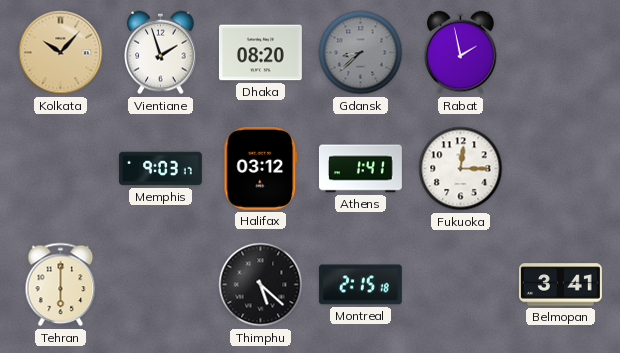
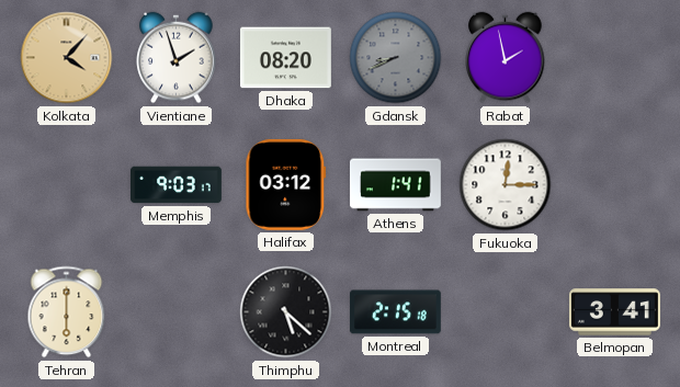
Kolkata: 10:07 -> 4:07 (67, 58)
Gdansk: 8:38 -> 8:41 (396, 58)
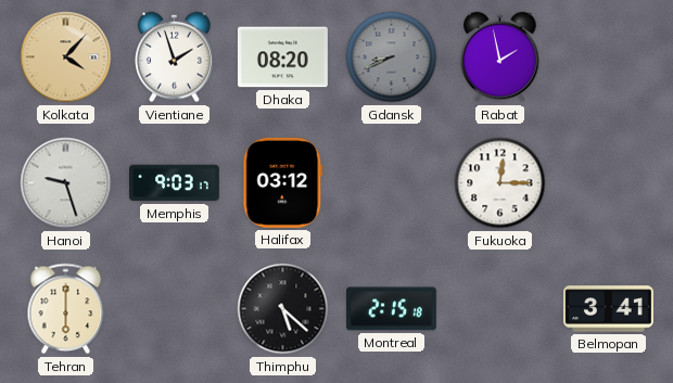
Hanoi: none -> 9:27 (66, 183)
Athens: 1:41 -> none (395, 185)
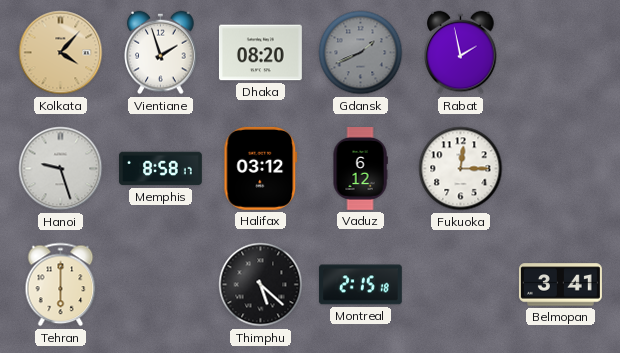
Gdansk: 8:41 -> 1:41 (361, 53)
Memphis: 9:03 -> 8:58 (161, 169)
Vaduz: none -> 6:12 (360, 169)
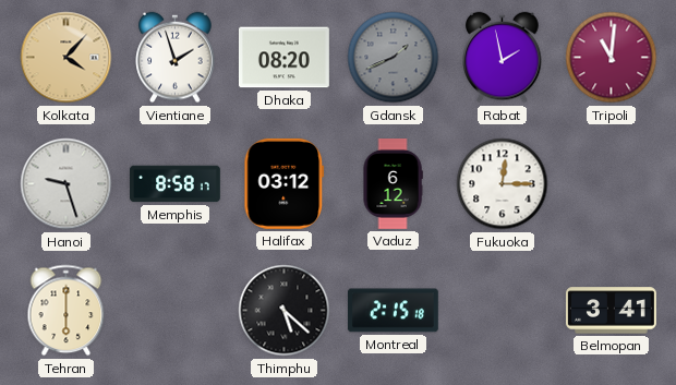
Tripoli: none -> 11:01 (612, 58)
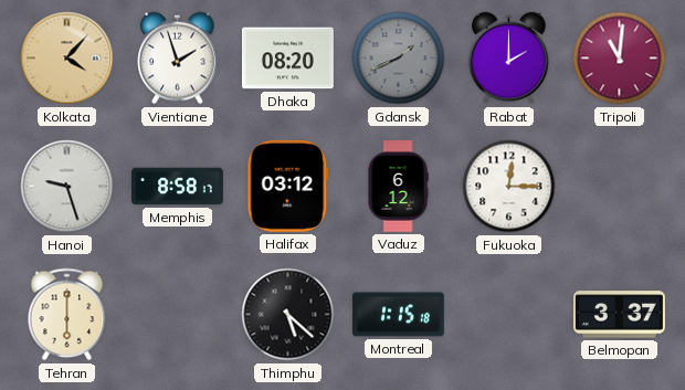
Rabat: 1:58 -> 2:00 (509, 59)
Montreal: 2:15 -> 1:15 (398, 315)
Belmopan: 3:41 -> 3:37 (619, 315)
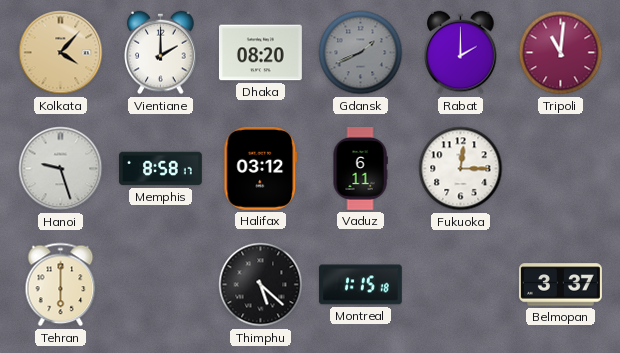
Vientiane: 1:57 -> 2:00 (161, 53)
Vaduz: 6:12 -> 6:11 (360, 169)
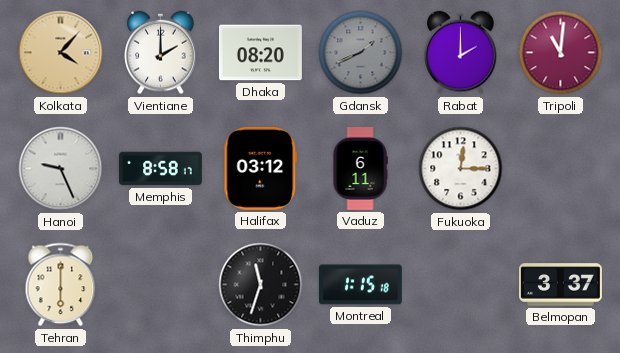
Hanoi: 9:27 -> 9:26 (61, 169)
Thimphu: 5:22 -> 11:33 (261, 285)
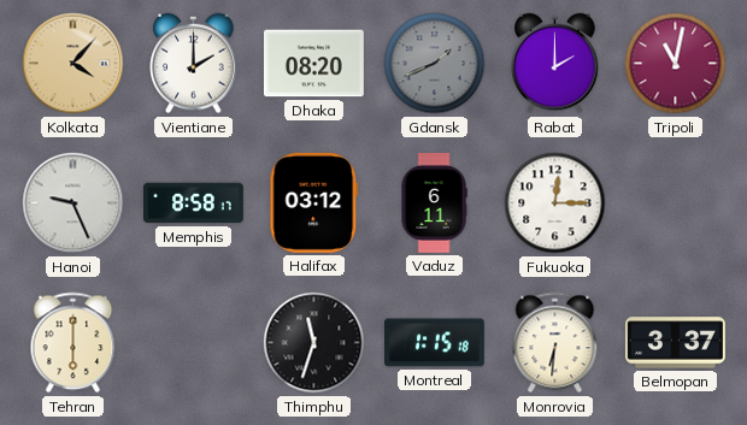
Tripoli: 11:01 -> 11:02 (676, 64)
Monrovia: none -> 6:31 (555, 343)
